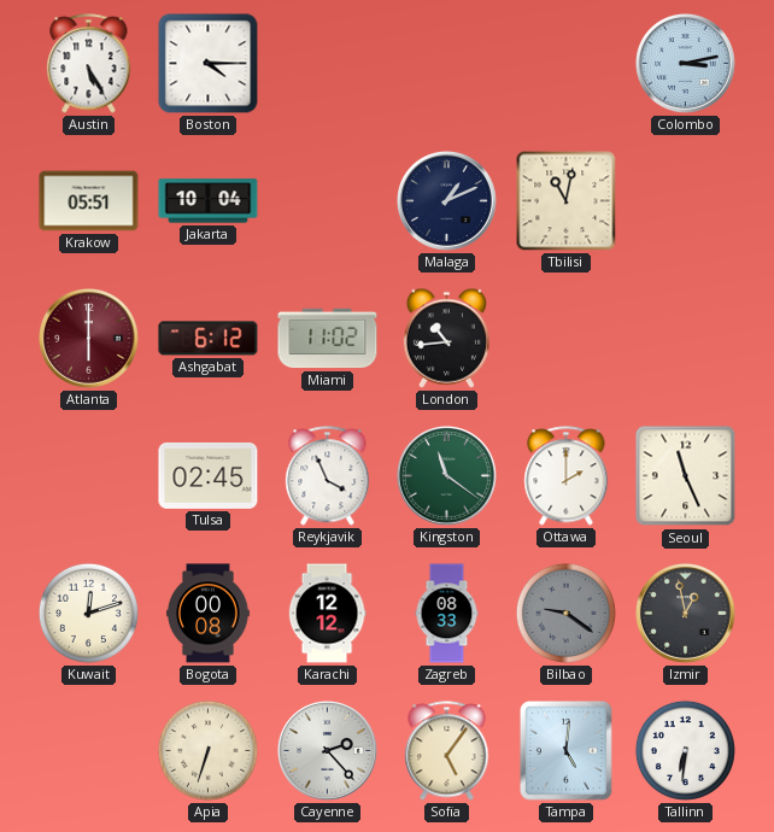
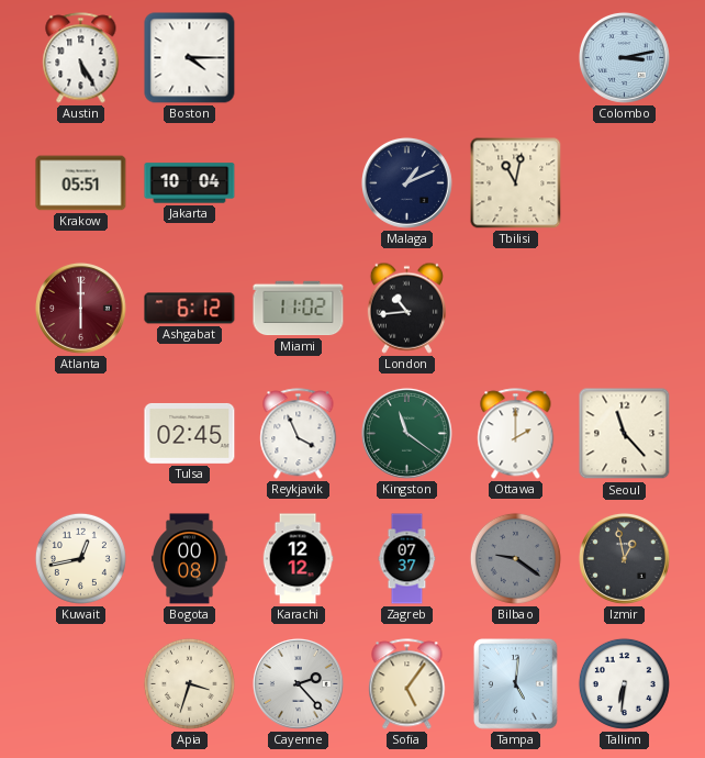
Seoul: 11:26 -> 11:23 (625, 434)
Kuwait: 12:12 -> 12:43 (80, 558)
Zagreb: 08:33 -> 07:37 (407, 559)
Apia: 6:33 -> 3:33 (189, 683)
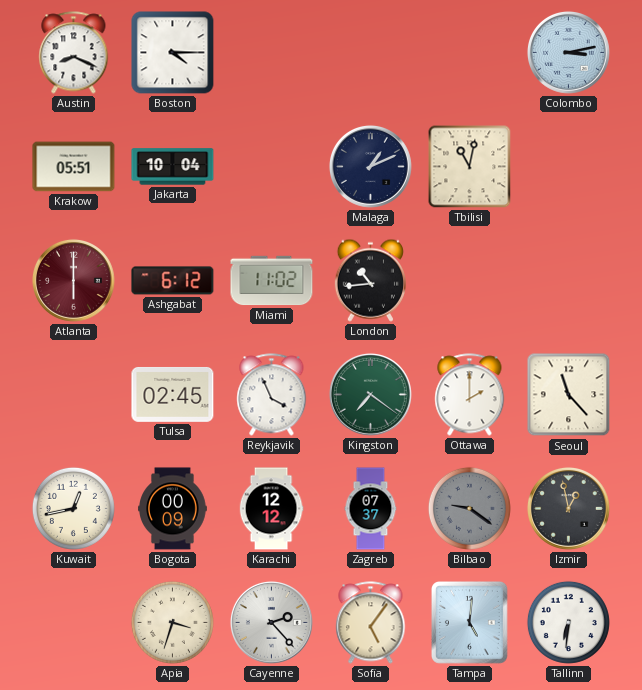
Austin: 5:25 -> 8:19 (74, 53)
Kingston: 11:21 -> 7:21 (371, 395)
Bogota: 00:08 -> 00:09 (173, 509)
